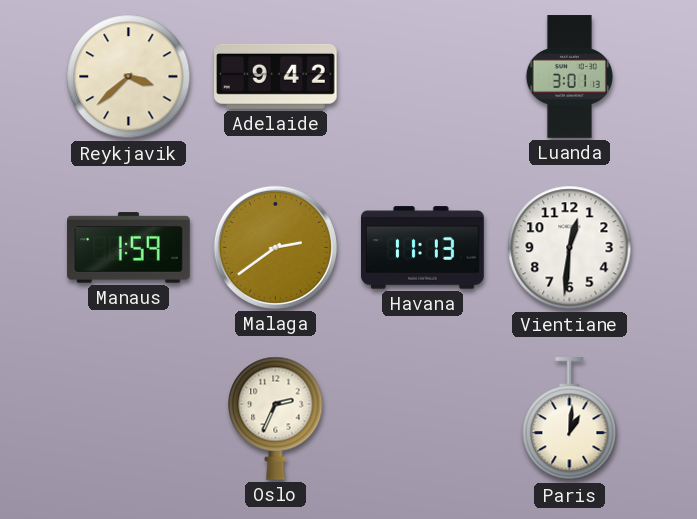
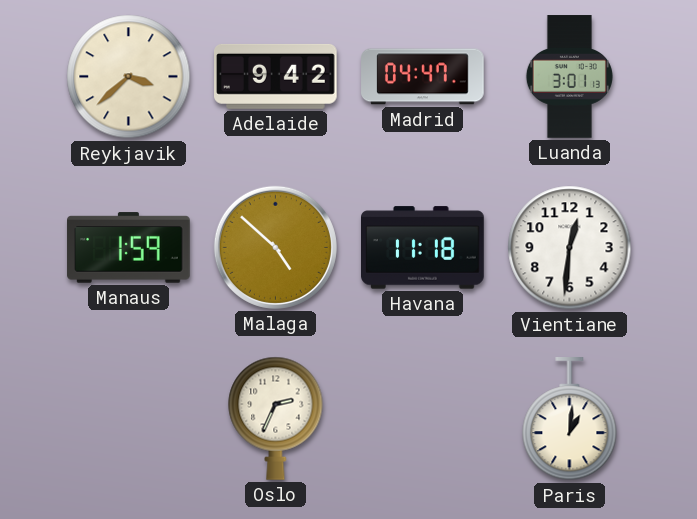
Madrid: none -> 04:47 (423, 77)
Malaga: 2:39 -> 4:52 (275, 247)
Havana: 11:13 -> 11:18 (423, 248)
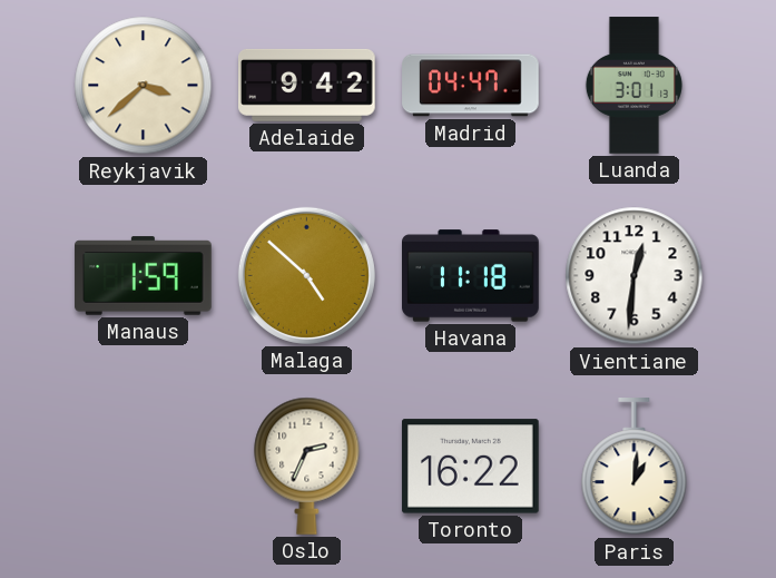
Toronto: none -> 16:22 (470, 467)
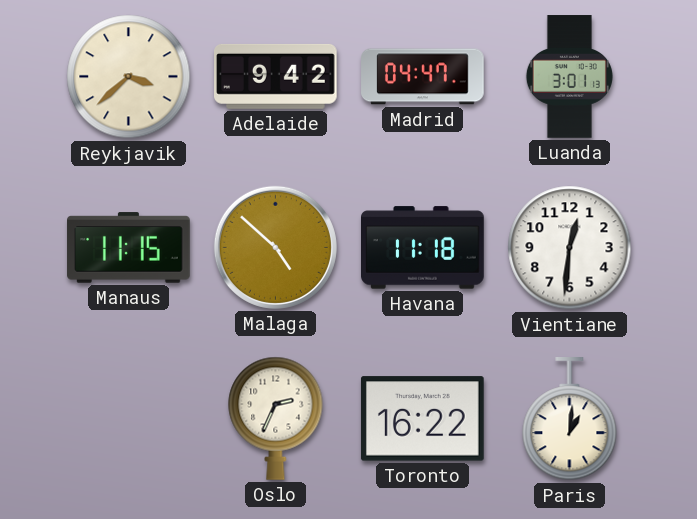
Manaus: 1:59 -> 11:15 (129, 248)
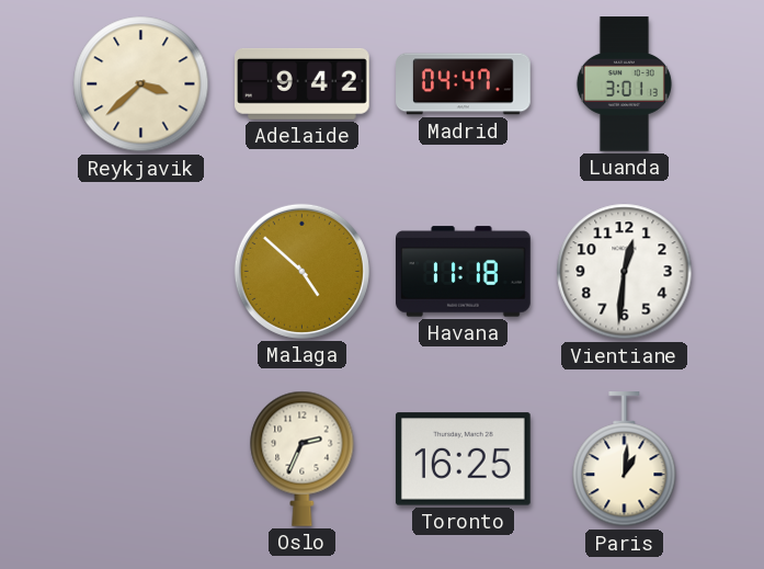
Manaus: 11:15 -> none (129, 248)
Toronto: 16:22 -> 16:25 (463, 459)
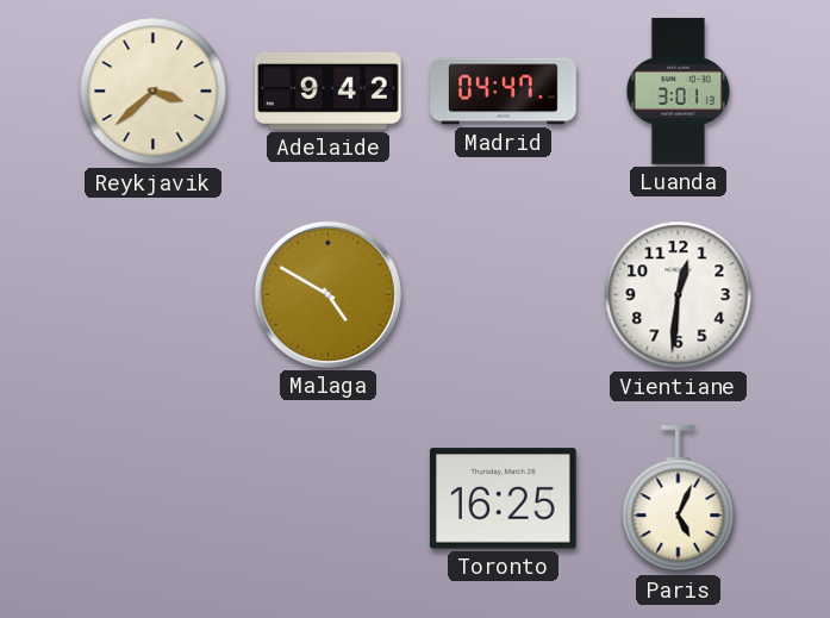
Malaga: 4:52 -> 4:50 (327, 294)
Havana: 11:18 -> none (464, 272)
Oslo: 2:34 -> none (303, 458)
Paris: 1:01 -> 5:04 (679, 500)
